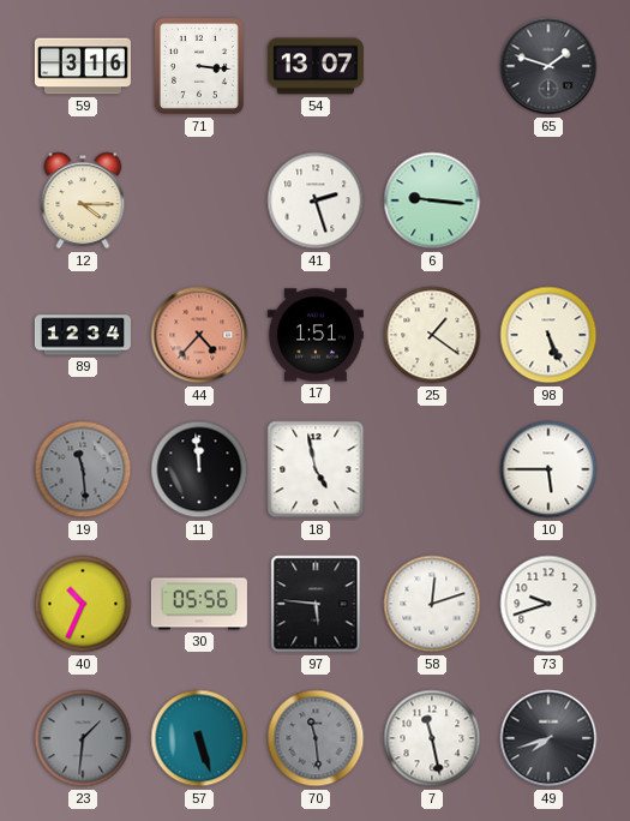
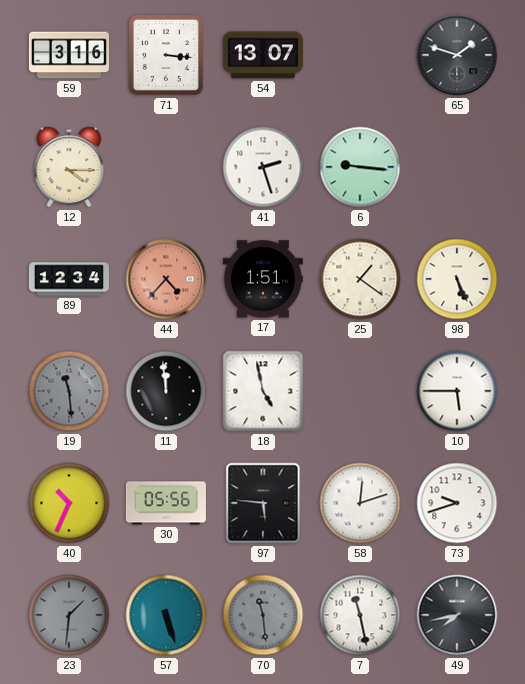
49: 7:42 -> 7:43 (457, 615)
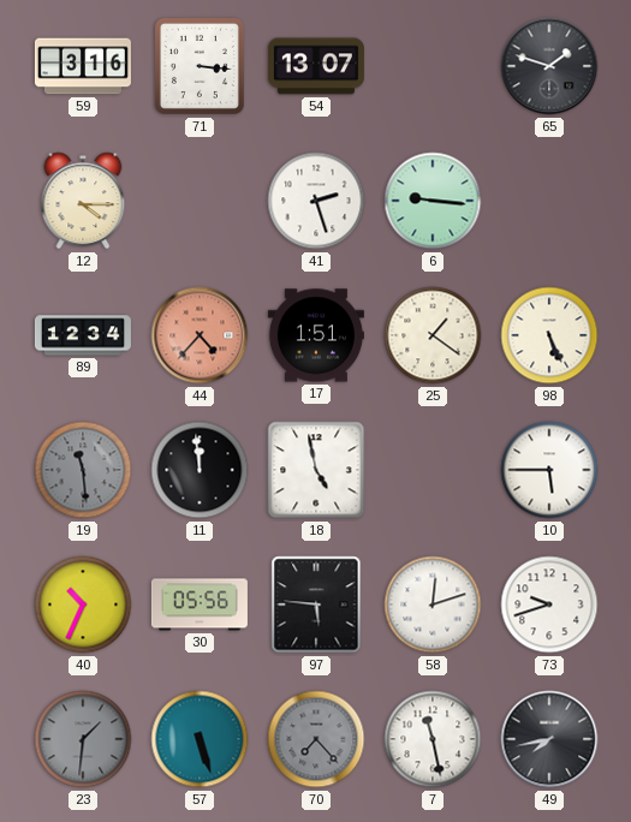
70: 11:29 -> 7:23 (316, 739)
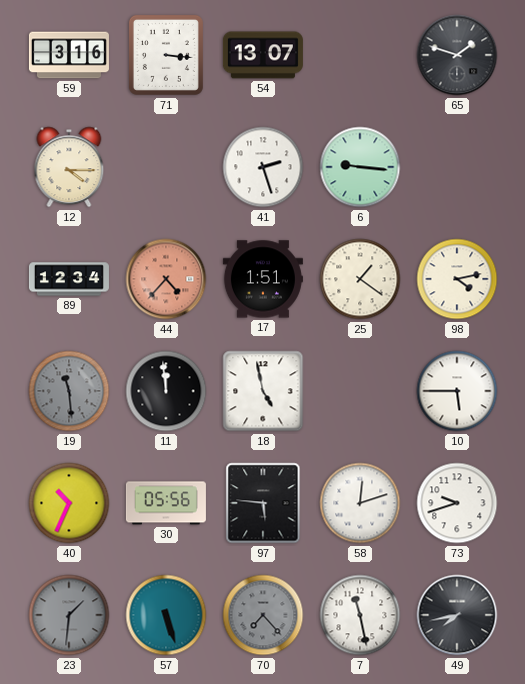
98: 5:26 -> 4:13 (457, 279)
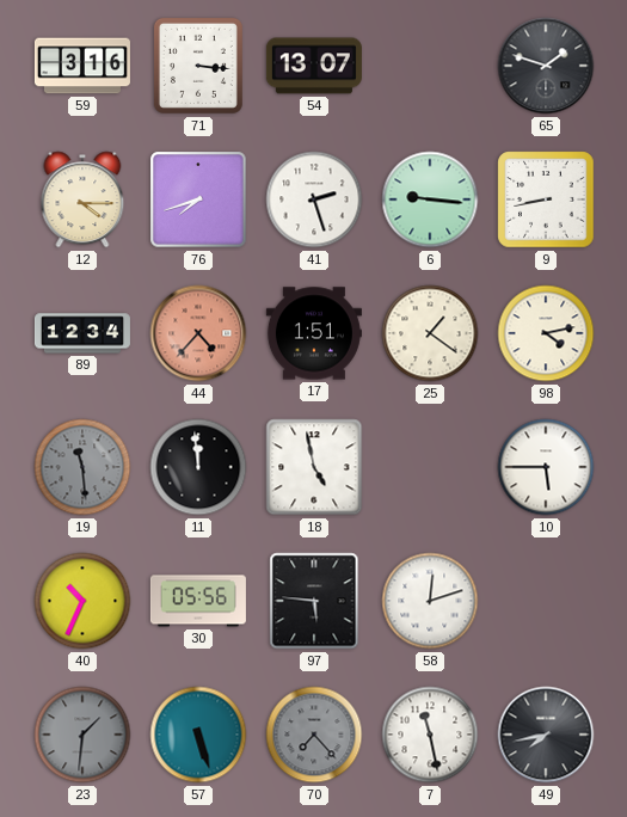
76: none -> 7:42 (198, 199)
9: none -> 8:43 (546, 199)
73: 9:42 -> none (457, 503)
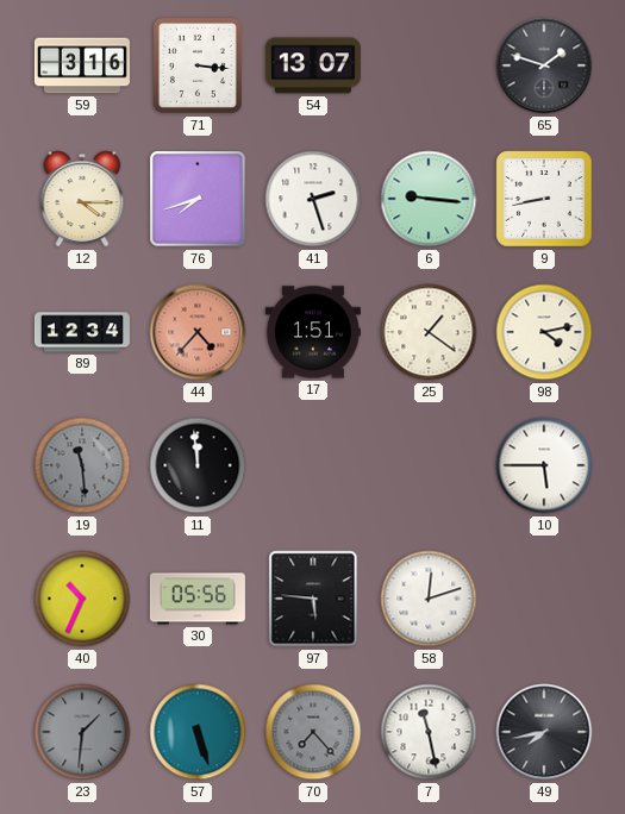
18: 4:58 -> none (314, 467)
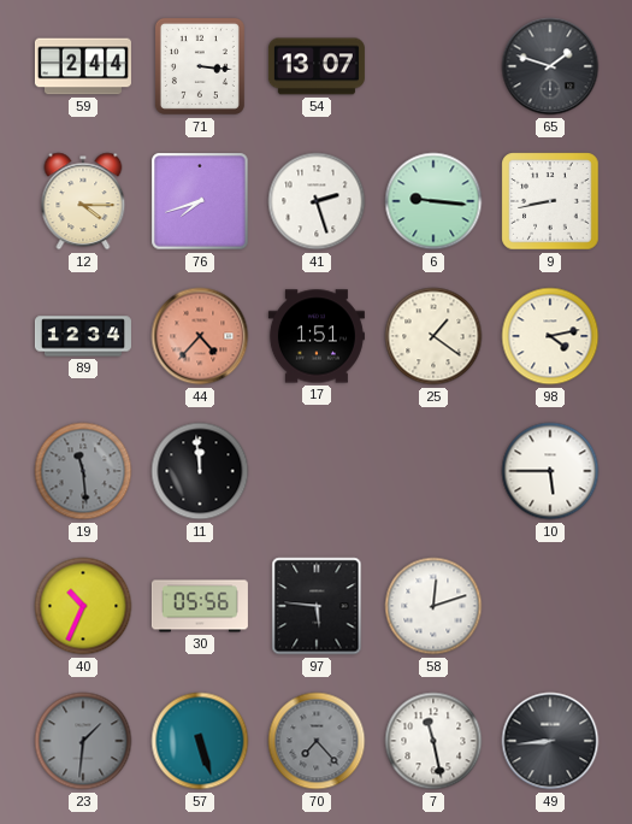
59: 3:16 -> 2:44 (83, 66)
49: 7:43 -> 8:44 (550, 741)
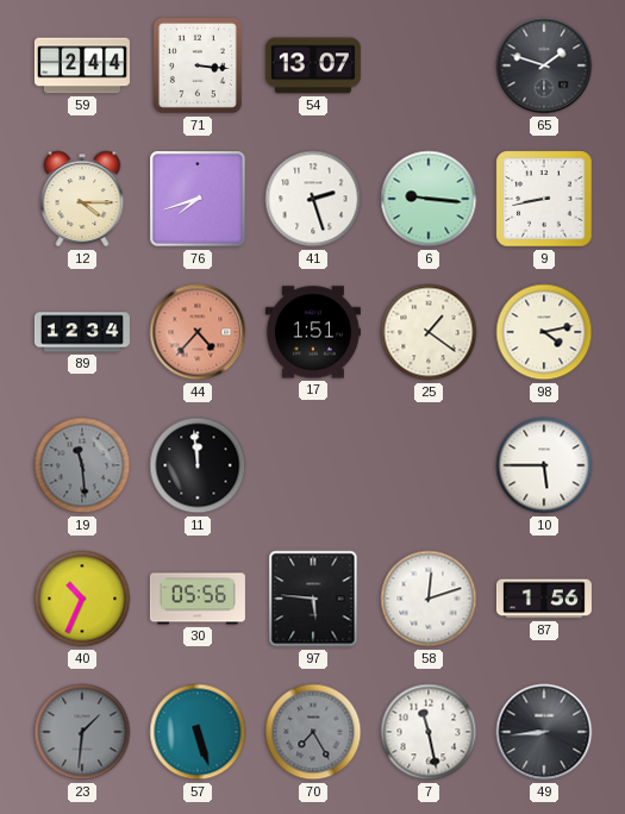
87: none -> 1:56 (544, 599)
70: 7:23 -> 7:25 (313, 732)
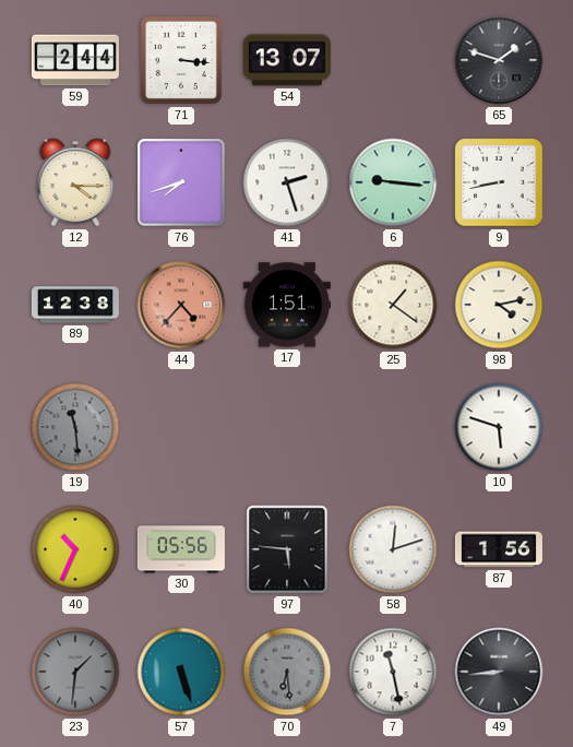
89: 12:34 -> 12:38 (75, 305)
11: 11:59 -> none (198, 465)
10: 5:45 -> 5:48 (499, 427)
70: 7:25 -> 6:29 (287, 672)
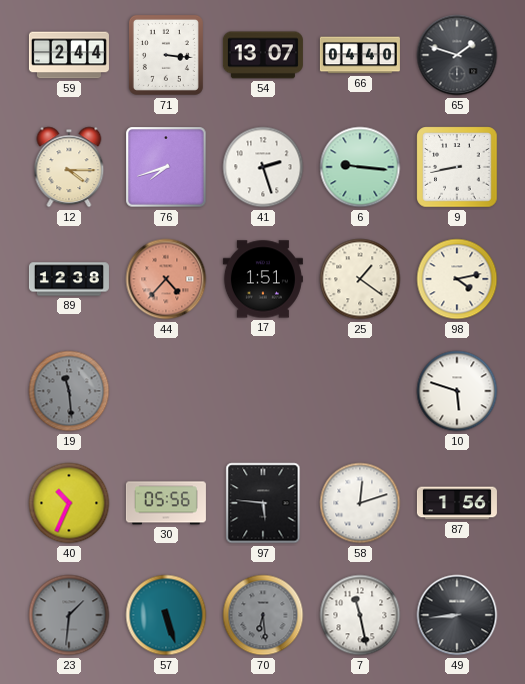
66: none -> 04:40 (360, 55)
